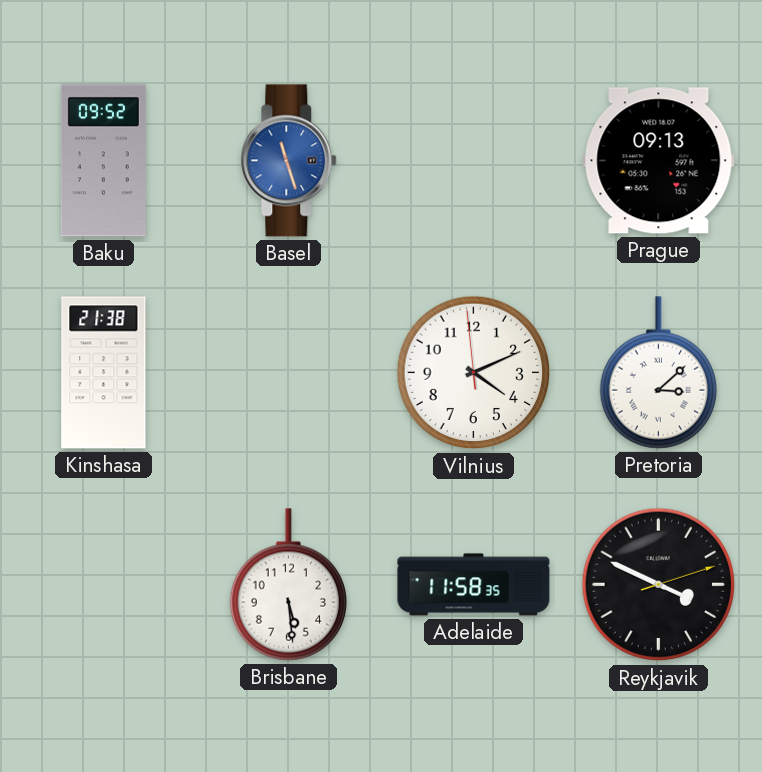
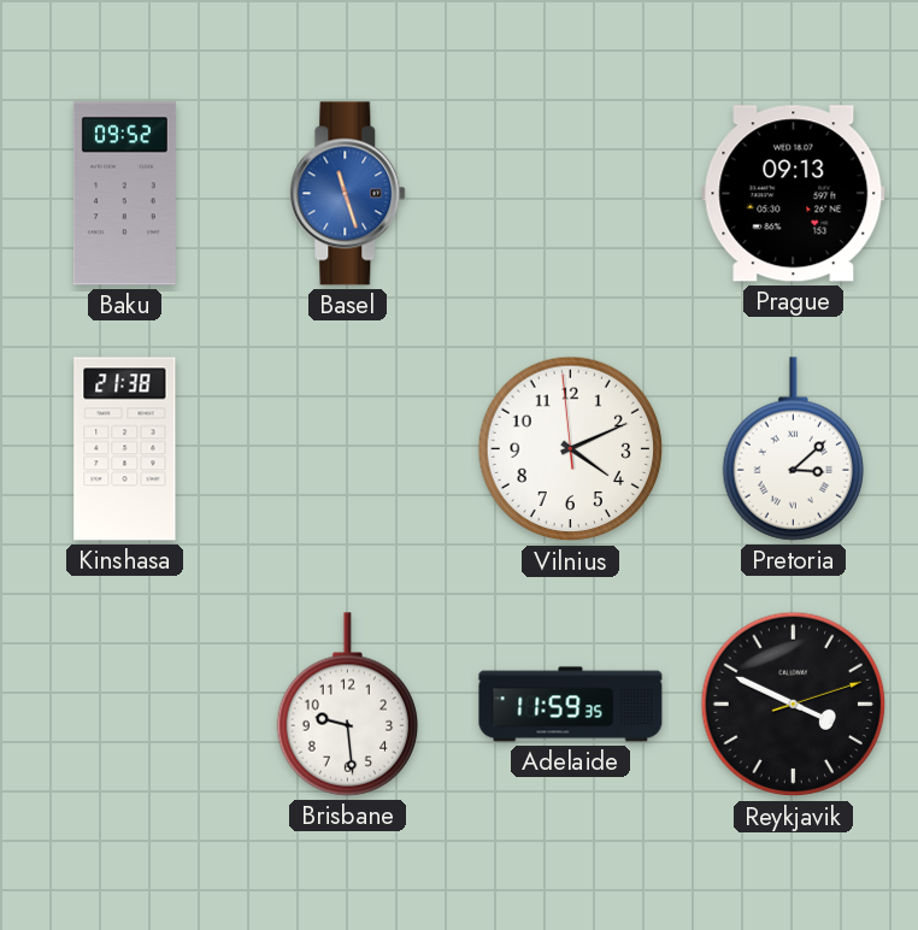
Brisbane: 5:29 -> 9:29 (347, 705)
Adelaide: 11:58 -> 11:59 (571, 705)
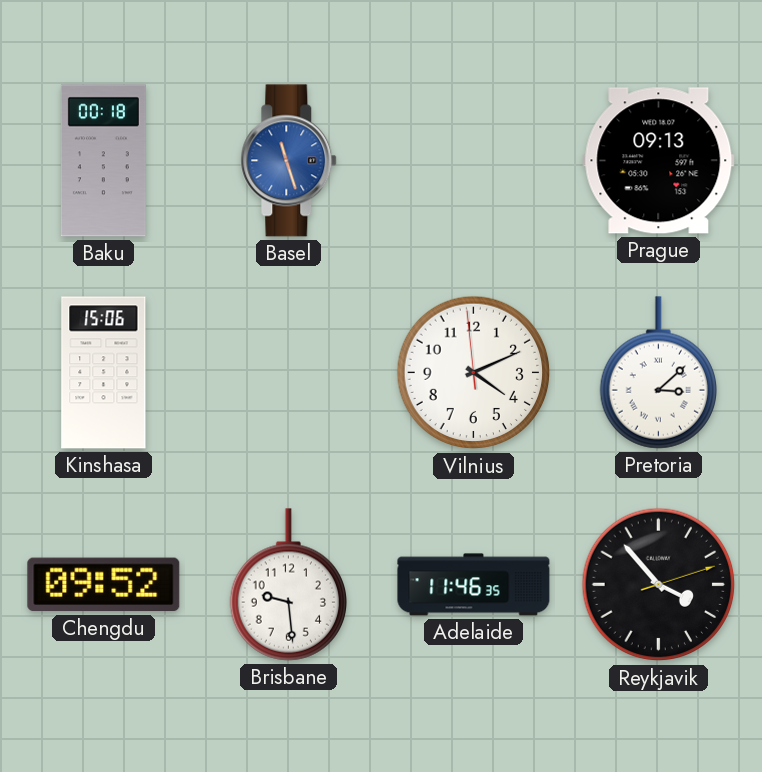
Baku: 09:52 -> 00:18 (103, 161)
Kinshasa: 21:38 -> 15:06 (104, 373)
Chengdu: none -> 09:52 (104, 585)
Adelaide: 11:59 -> 11:46 (474, 585)
Reykjavik: 3:49 -> 3:53 (659, 585)
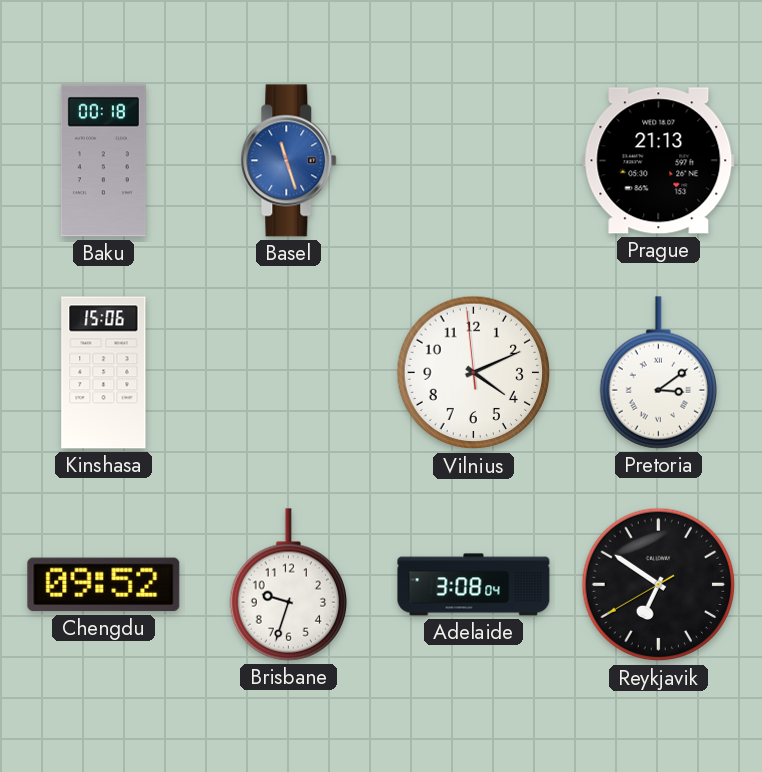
Prague: 09:13 -> 21:13 (659, 161)
Pretoria: 3:08 -> 3:09 (658, 373)
Brisbane: 9:29 -> 9:33 (288, 585)
Adelaide: 11:46 -> 3:08 (474, 585)
Reykjavik: 3:53 -> 6:50 (659, 585)
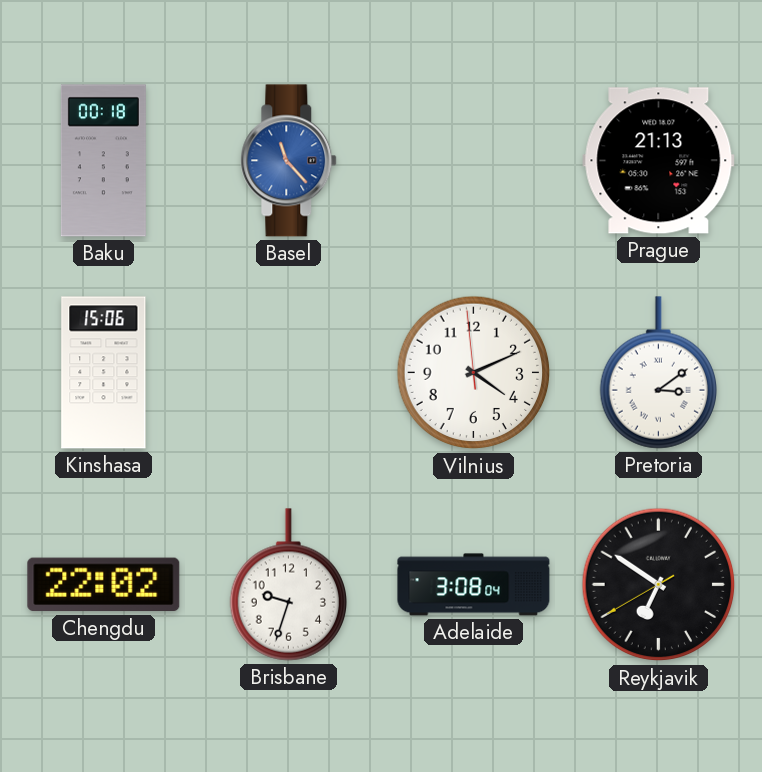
Basel: 11:27 -> 11:23 (289, 161)
Chengdu: 09:52 -> 22:02 (104, 585)
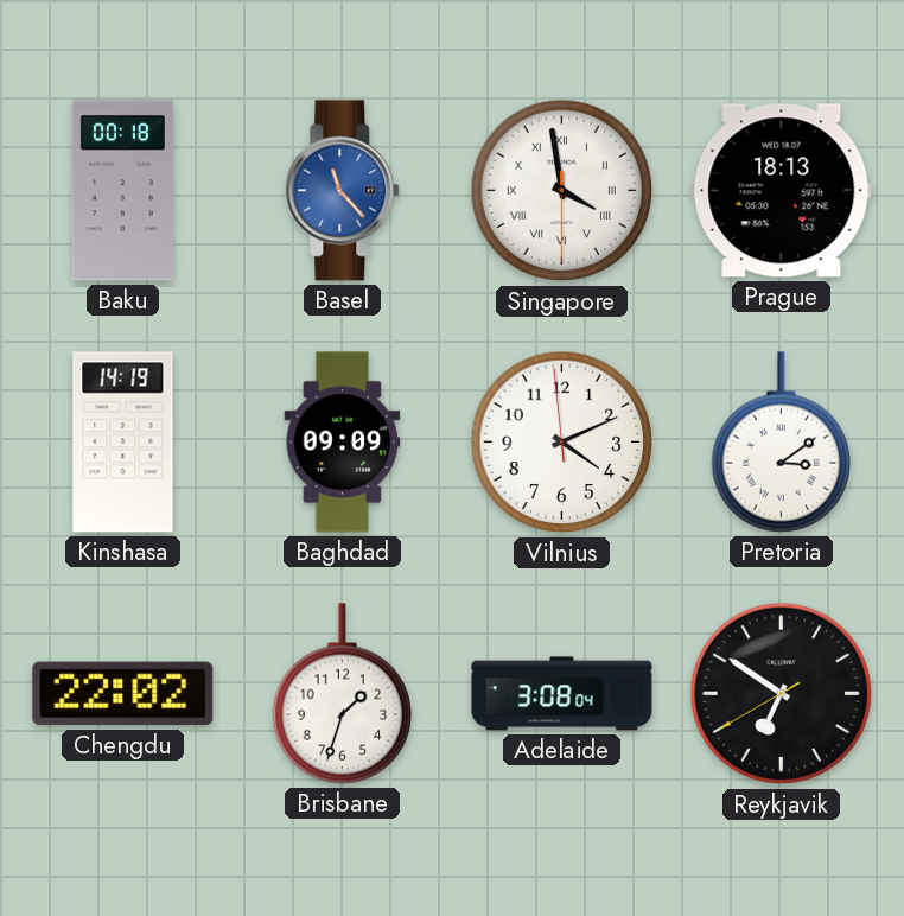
Singapore: none -> 3:58 (562, 191)
Prague: 21:13 -> 18:13 (782, 191)
Kinshasa: 15:06 -> 14:19 (123, 443)
Baghdad: none -> 09:09 (343, 443)
Brisbane: 9:33 -> 1:33 (342, 694)
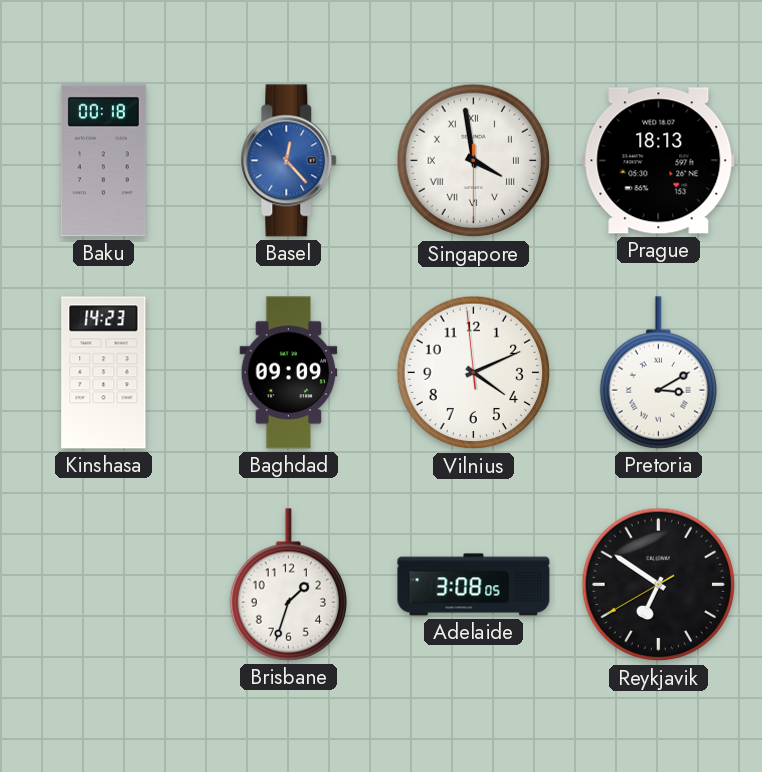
Basel: 11:23 -> 12:23 (289, 161)
Kinshasa: 14:19 -> 14:23 (104, 373)
Pretoria: 3:09 -> 3:10 (658, 373)
Chengdu: 22:02 -> none (123, 694)
Adelaide: 3:08:04 -> 3:08:05 (474, 585)
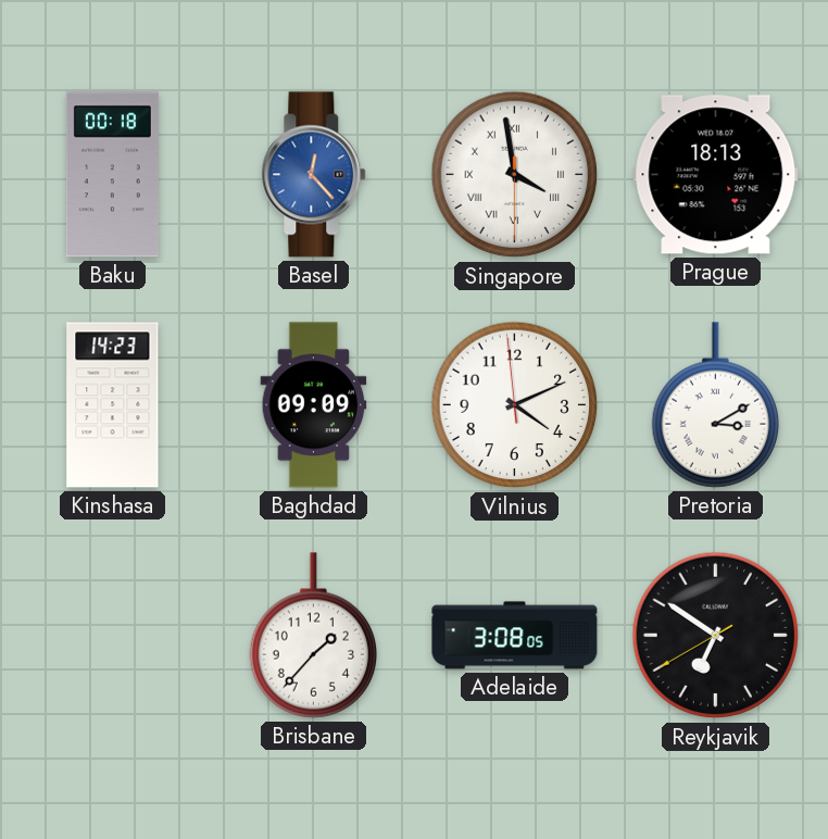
Brisbane: 1:33 -> 1:37 (313, 636)
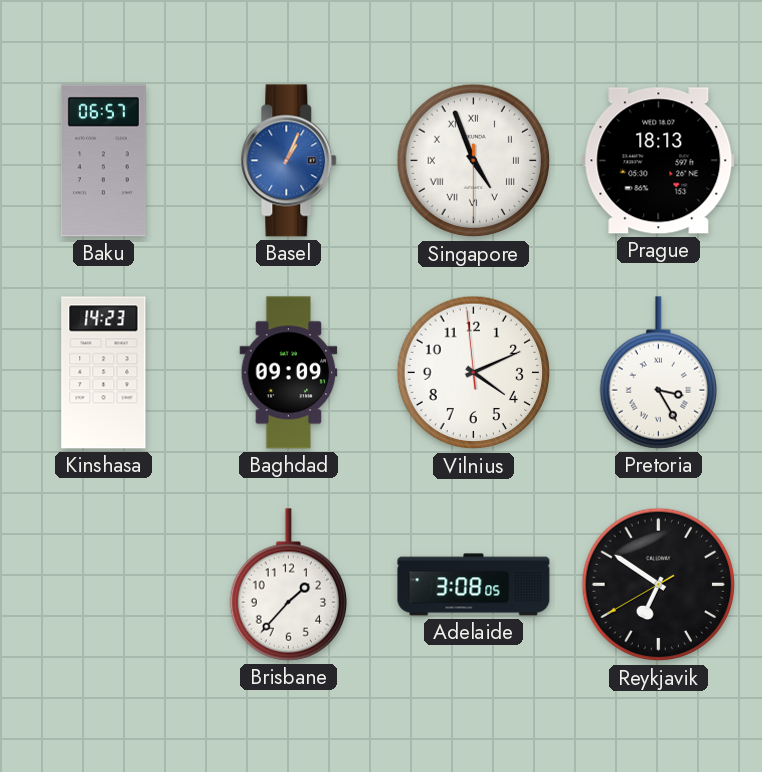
Baku: 00:18 -> 06:57 (103, 161)
Basel: 12:23 -> 1:04 (289, 161)
Singapore: 3:58 -> 4:56 (474, 161)
Pretoria: 3:10 -> 3:25 (658, 373)
